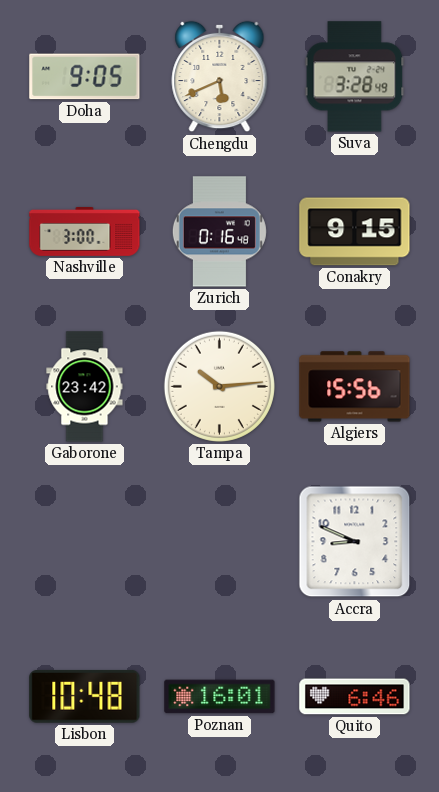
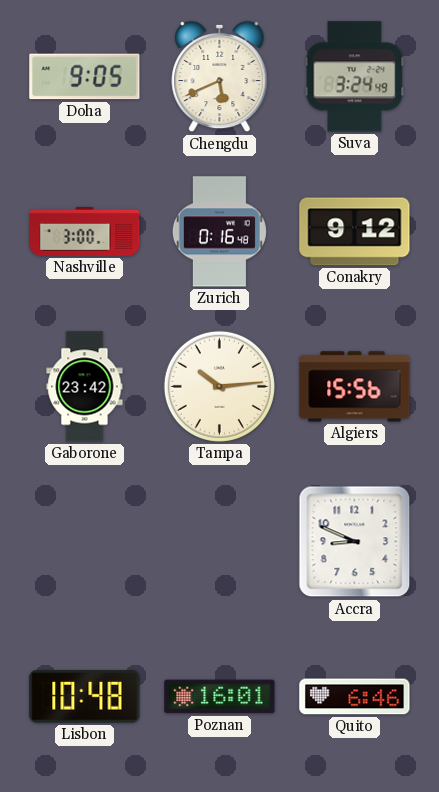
Suva: 3:28 -> 3:24 (355, 77)
Conakry: 9:15 -> 9:12 (355, 232)
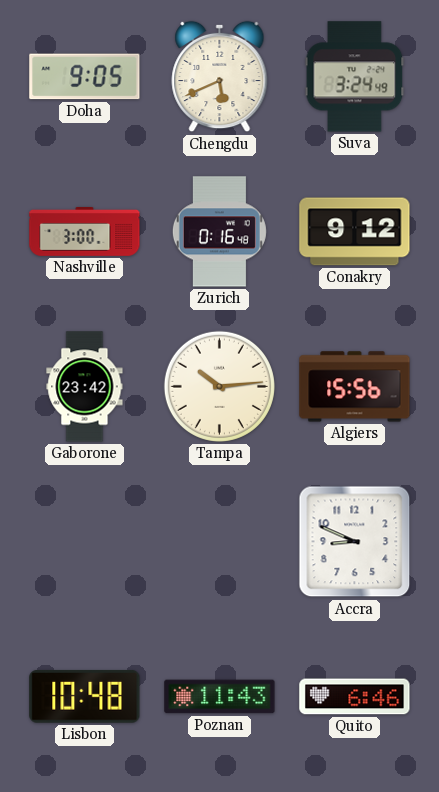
Poznan: 16:01 -> 11:43 (220, 697)
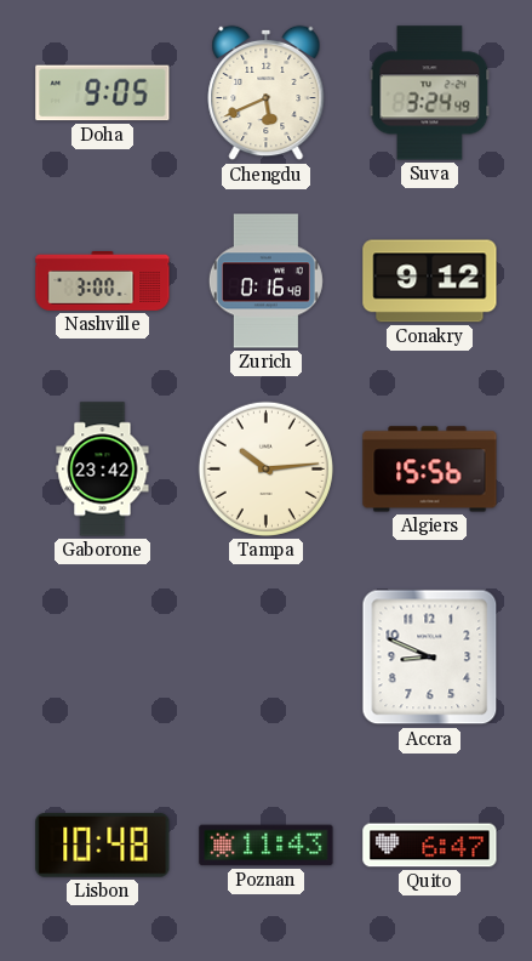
Quito: 6:46 -> 6:47 (430, 846)
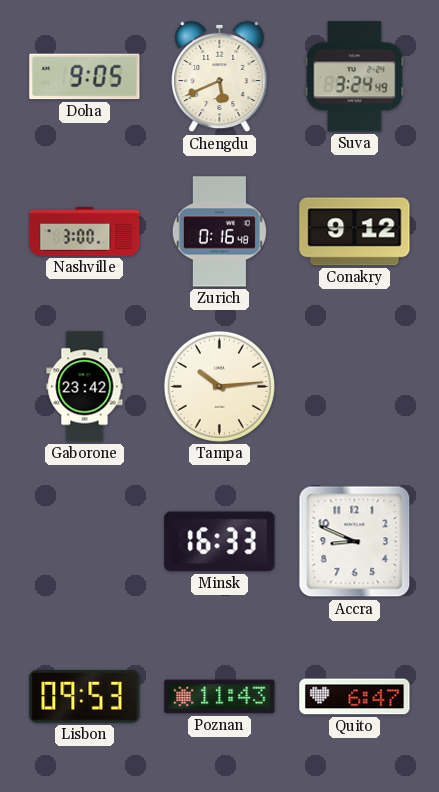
Algiers: 15:56 -> none (430, 470)
Minsk: none -> 16:33 (220, 542)
Lisbon: 10:48 -> 09:53 (85, 696)
